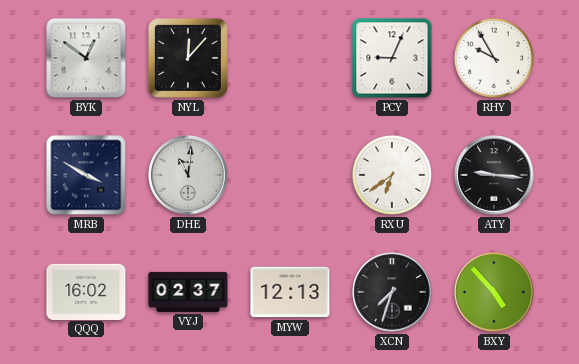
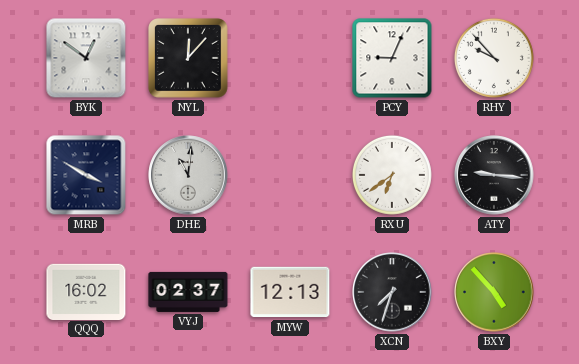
RHY: 9:55 -> 9:53 (494, 58)
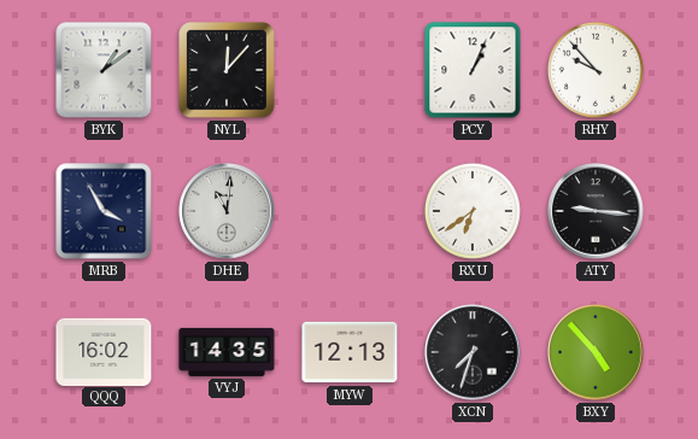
BYK: 12:51 -> 1:09 (104, 70)
PCY: 9:04 -> 1:04 (473, 70)
MRB: 3:50 -> 3:55 (104, 211)
VYJ: 02:37 -> 14:35 (227, 352)
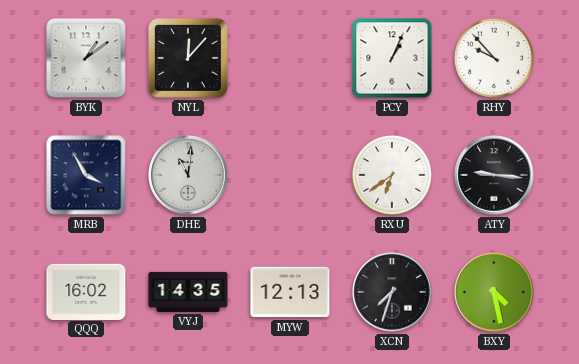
BXY: 4:53 -> 4:28 (494, 292)
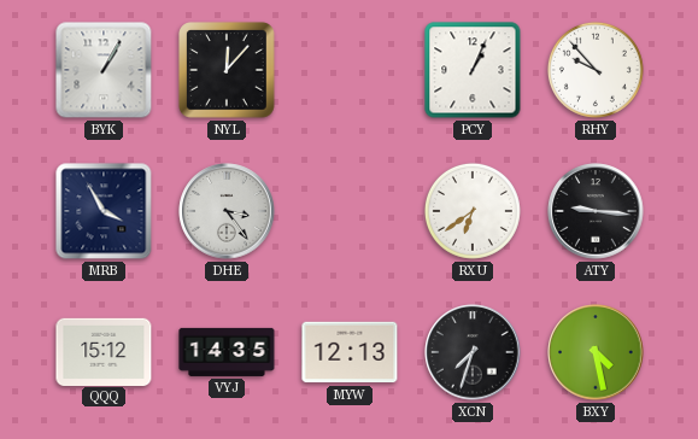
BYK: 1:09 -> 1:05 (104, 70)
DHE: 11:01 -> 3:24 (227, 211)
QQQ: 16:02 -> 15:12 (104, 351)
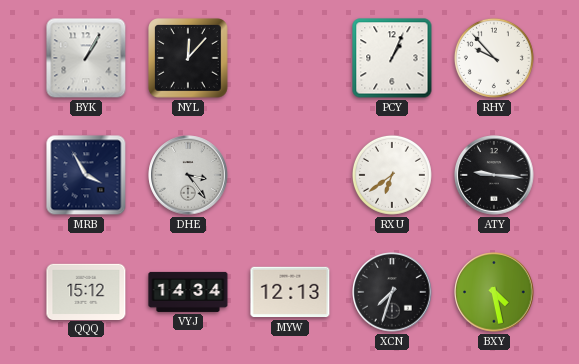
VYJ: 14:35 -> 14:34 (188, 292)
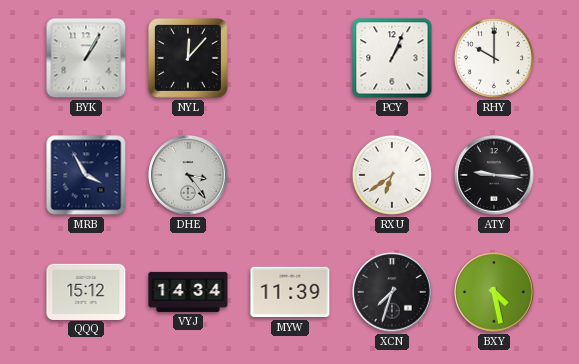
RHY: 9:53 -> 10:00 (494, 58)
MYW: 12:13 -> 11:39 (290, 292)
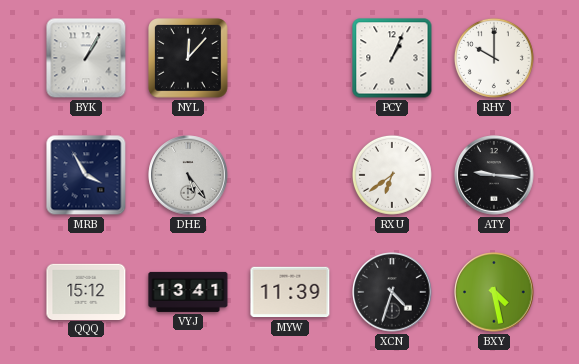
DHE: 3:24 -> 5:24 (188, 175)
VYJ: 14:34 -> 13:41 (188, 292)
XCN: 7:33 -> 4:33 (392, 292)
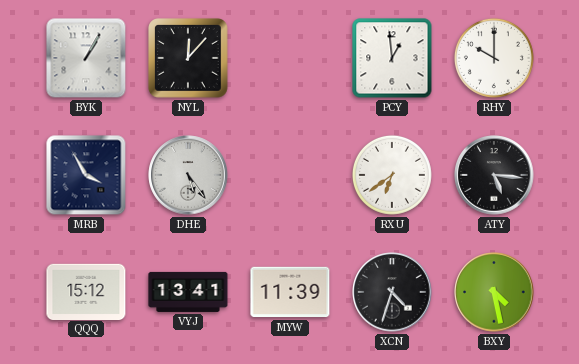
PCY: 1:04 -> 12:59 (392, 58)
ATY: 9:16 -> 5:16 (494, 175)
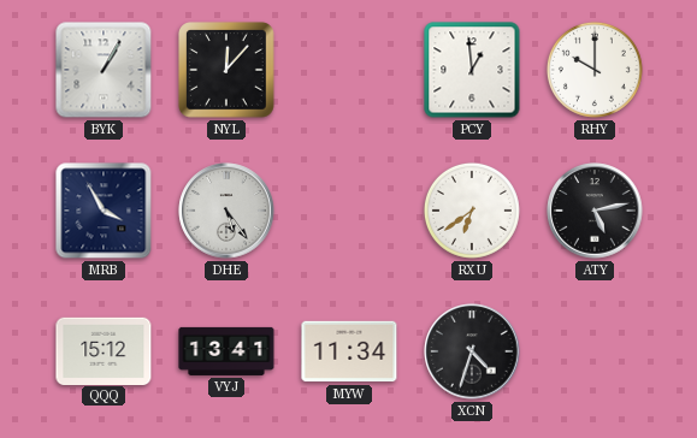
ATY: 5:16 -> 5:13 (595, 211)
MYW: 11:39 -> 11:34 (349, 351)
BXY: 4:28 -> none (494, 292)
